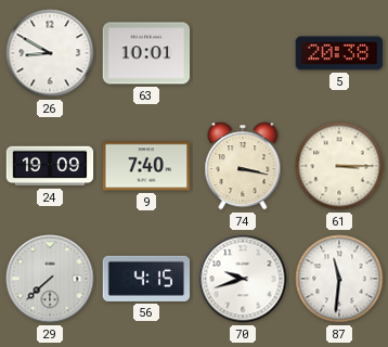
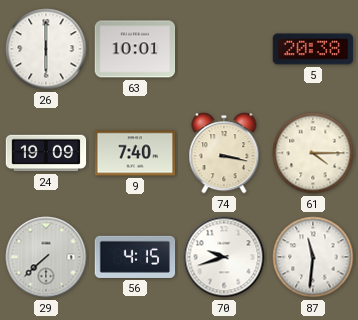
26: 8:50 -> 6:00 (46, 49)
61: 3:15 -> 4:15 (313, 153)
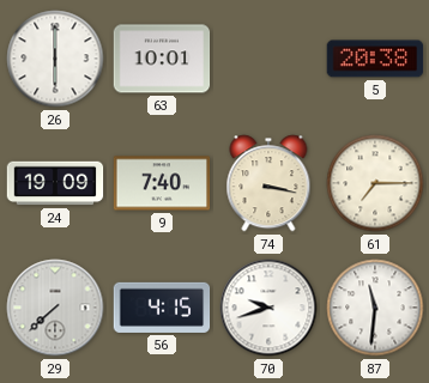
61: 4:15 -> 7:15 (375, 183)
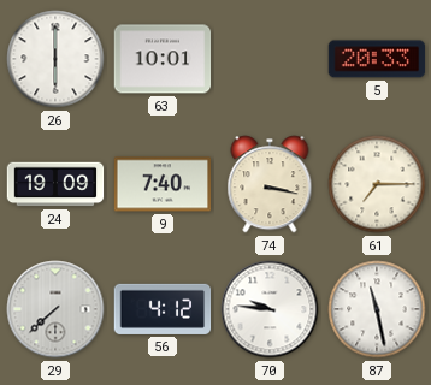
5: 20:38 -> 20:33 (377, 59)
56: 4:15 -> 4:12 (163, 309)
70: 9:42 -> 9:46 (270, 309)
87: 11:31 -> 11:28 (377, 309)
